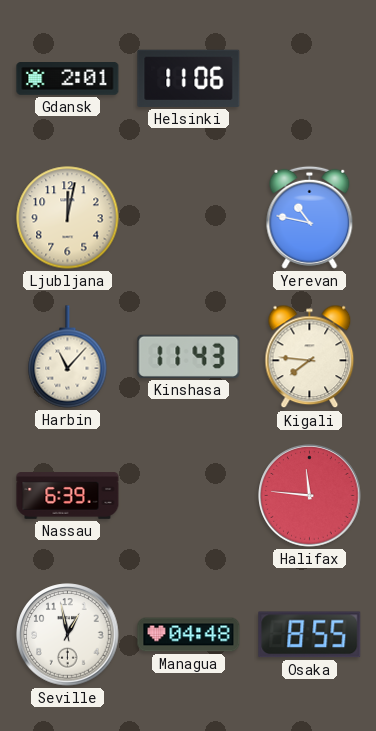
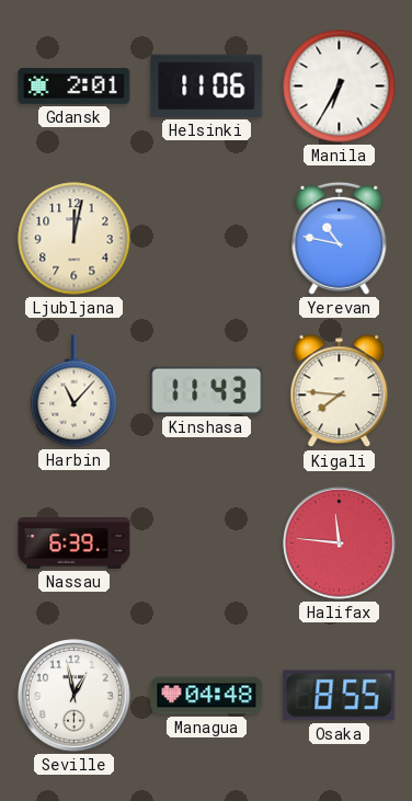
Manila: none -> 6:35 (340, 87)
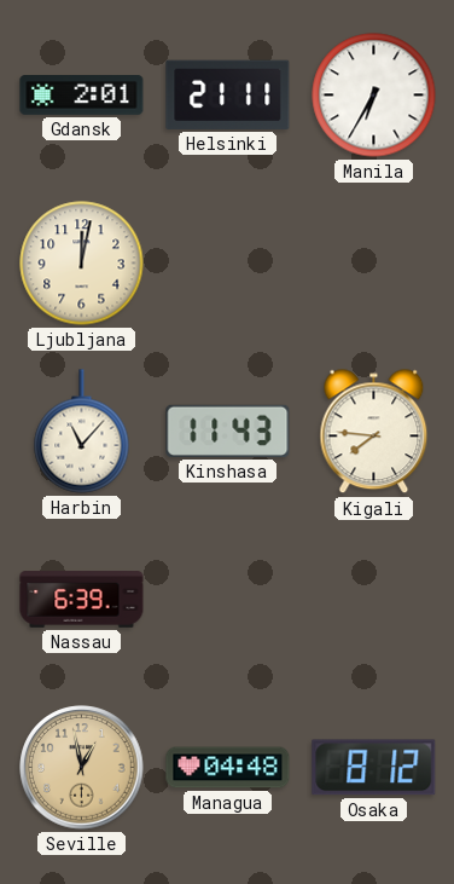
Helsinki: 11:06 -> 21:11 (228, 94)
Yerevan: 10:47 -> none (340, 238)
Halifax: 11:46 -> none (340, 543)
Seville dial: white -> champagne (82, 768)
Osaka: 8:55 -> 8:12 (374, 768)
